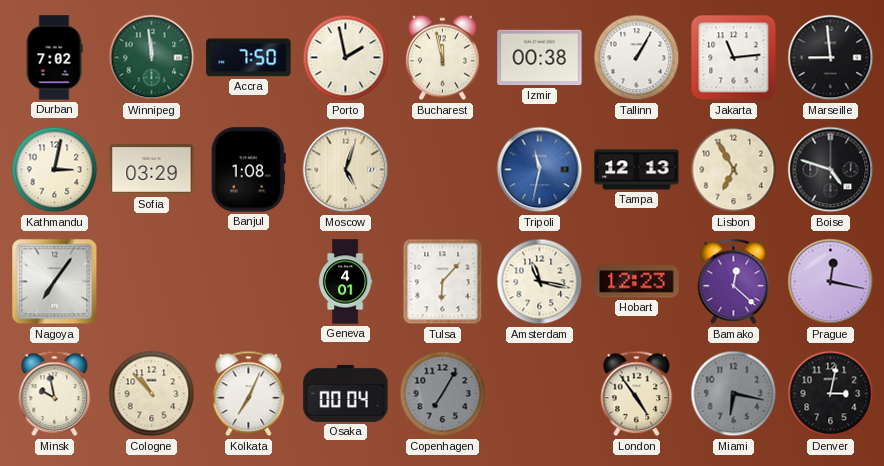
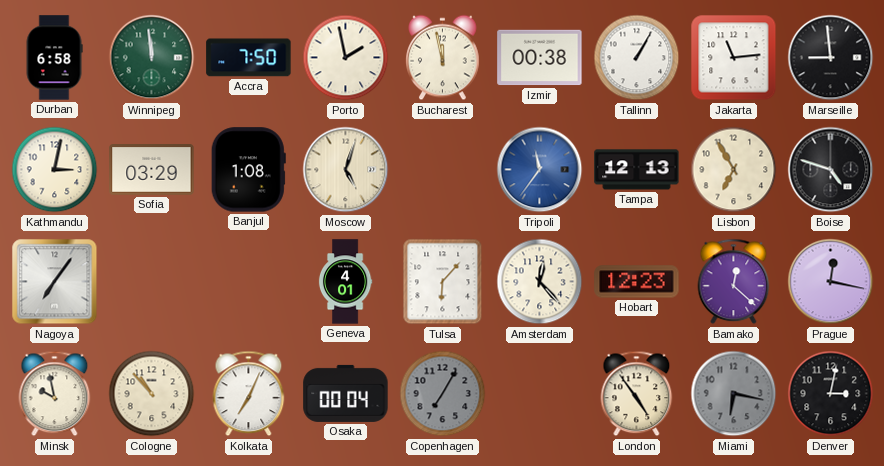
Durban: 7:02 -> 6:58 (54, 58)
Tripoli: 11:32 -> 11:36 (540, 170)
Amsterdam: 11:17 -> 12:23 (540, 282)
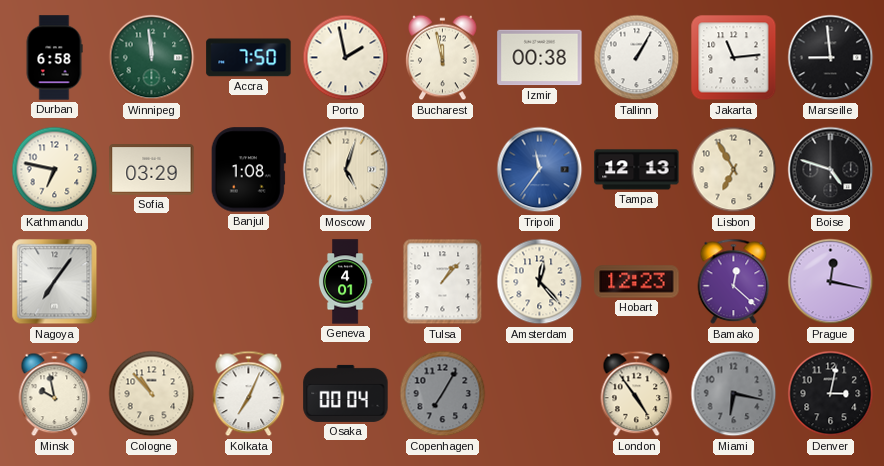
Kathmandu: 3:02 -> 6:47 (55, 170)
Tulsa: 6:07 -> 1:07 (443, 282)
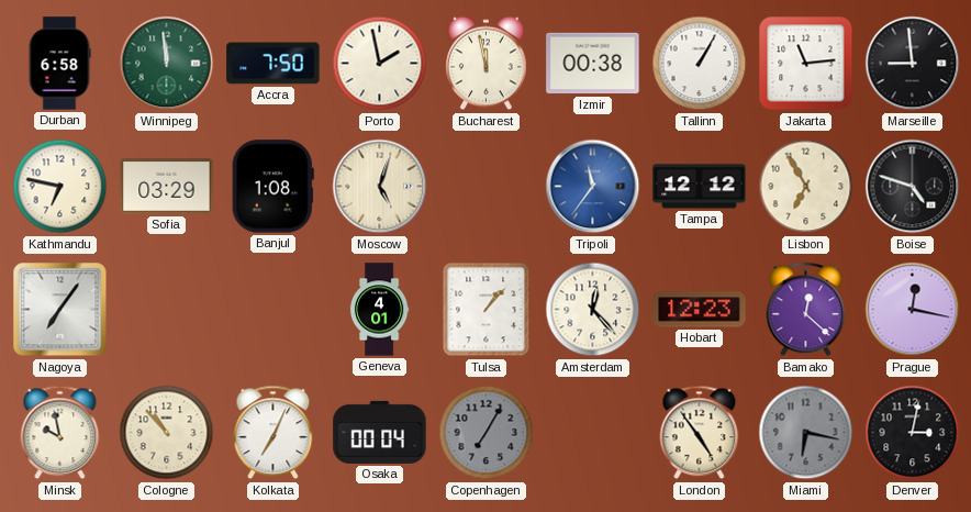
Tampa: 12:13 -> 12:12 (700, 187)
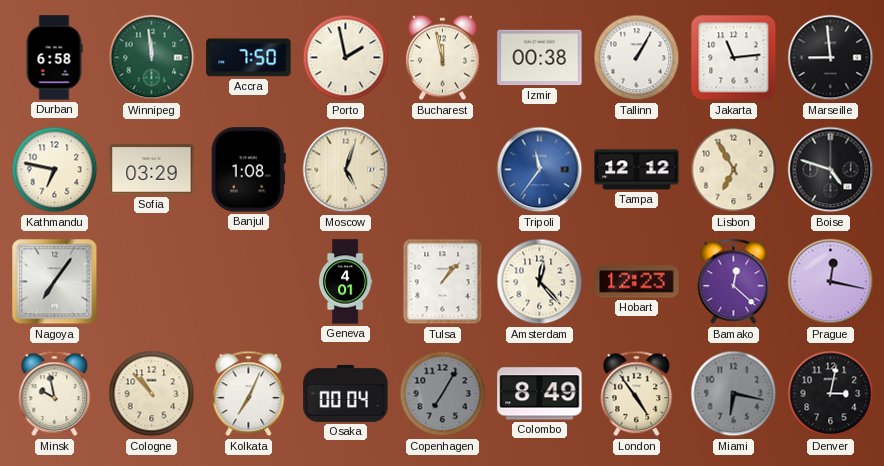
Colombo: none -> 8:49 (540, 394)
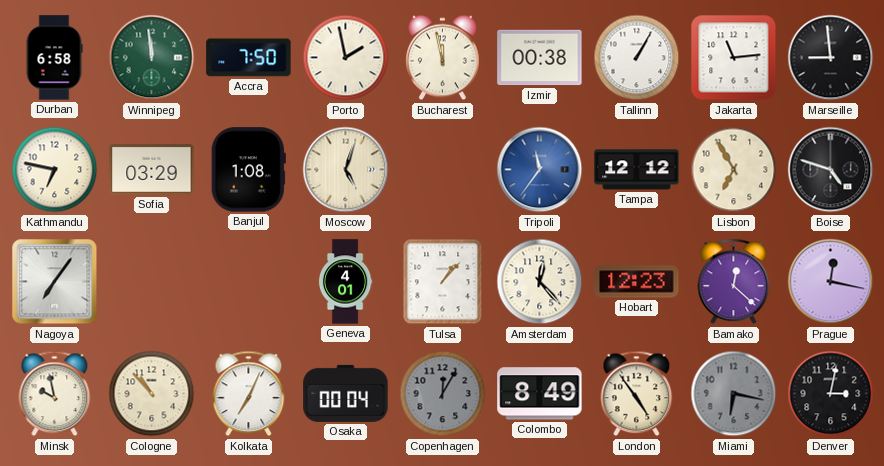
Copenhagen: 7:05 -> 12:05 (443, 394)
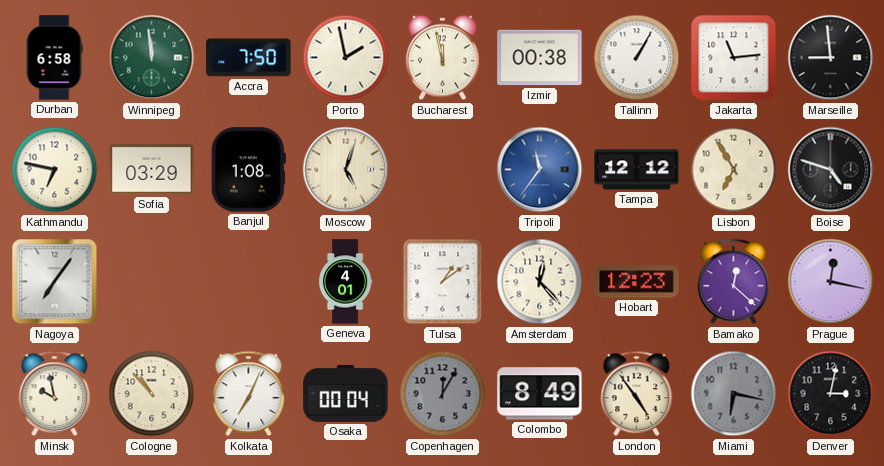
Tulsa: 1:07 -> 1:09 (443, 282)
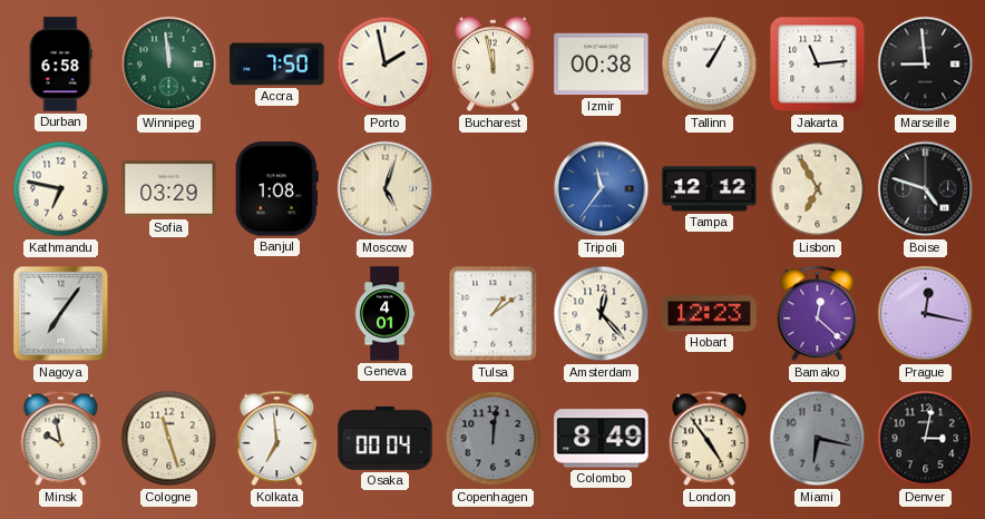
Cologne: 10:53 -> 11:27 (169, 439)
Kolkata: 7:04 -> 6:59 (277, 439)
Copenhagen: 12:05 -> 12:01 (494, 439)
